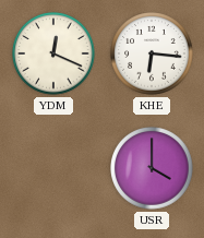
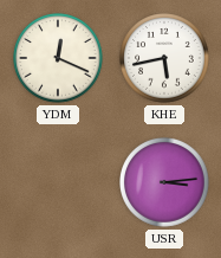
KHE: 6:16 -> 5:43 (164, 58)
USR: 4:00 -> 3:14 (164, 182)
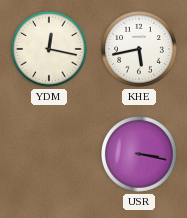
YDM: 12:19 -> 12:17 (49, 49)
USR: 3:14 -> 3:17 (139, 154)
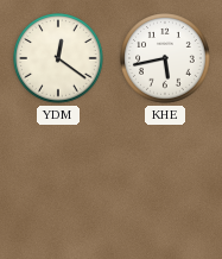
YDM: 12:17 -> 12:21 (58, 58)
USR: 3:17 -> none (139, 154)
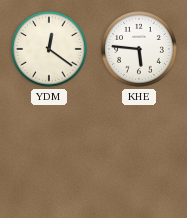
KHE: 5:43 -> 5:46 (139, 49)
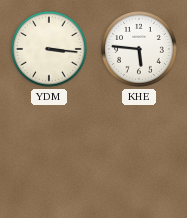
YDM: 12:21 -> 3:16 (49, 49)
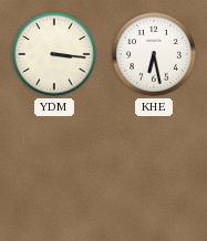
KHE: 5:46 -> 6:28 (154, 54)
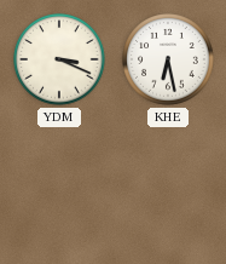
YDM: 3:16 -> 3:19 (59, 59)
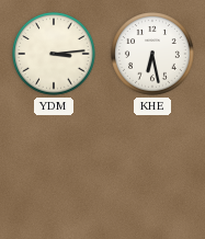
YDM: 3:19 -> 3:14 (54, 54)
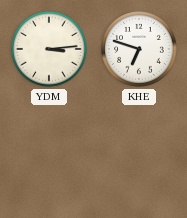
KHE: 6:28 -> 6:48 (139, 49)
